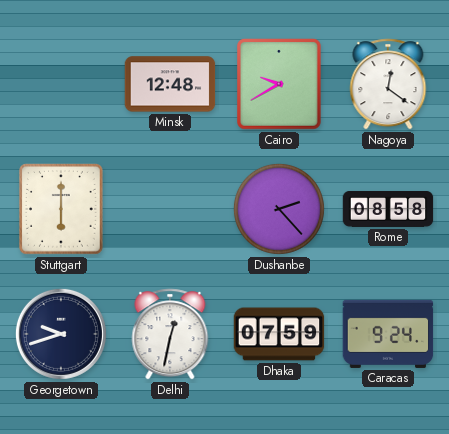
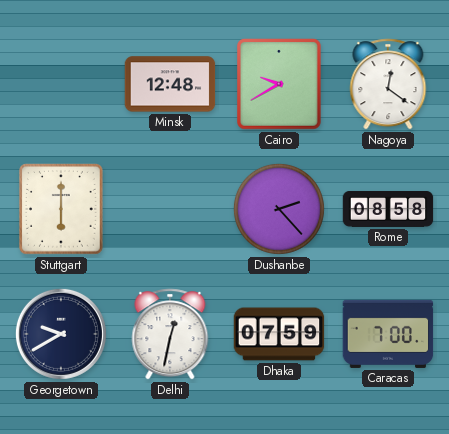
Georgetown: 9:42 -> 9:40 (61, 334)
Caracas: 9:24 -> 7:00 (388, 334)
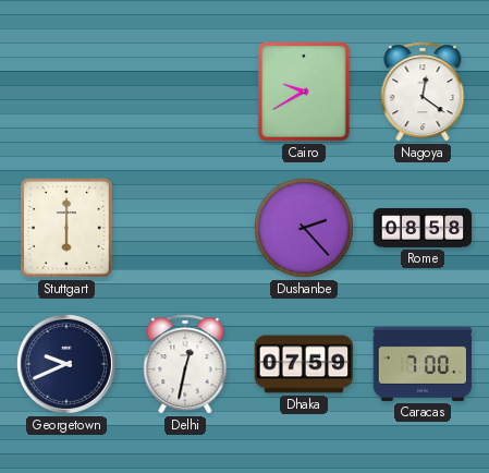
Minsk: 12:48 -> none (170, 84)
Georgetown: 9:40 -> 9:41 (66, 364)
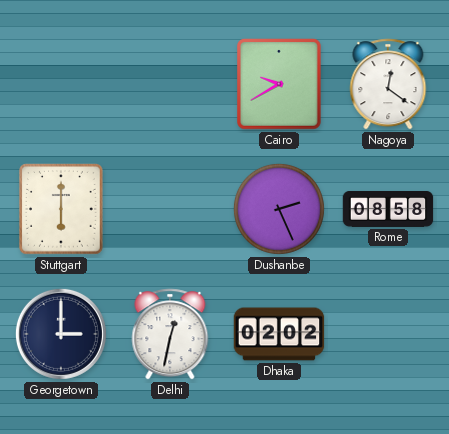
Dushanbe: 2:23 -> 2:26 (279, 209)
Georgetown: 9:41 -> 3:00 (61, 334)
Dhaka: 07:59 -> 02:02 (279, 334)
Caracas: 7:00 -> none (423, 364)
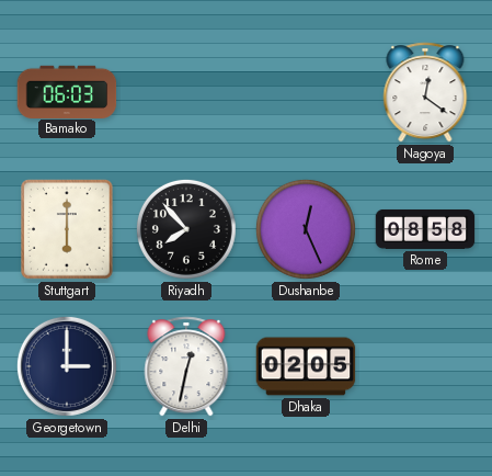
Bamako: none -> 06:03 (67, 91)
Cairo: 9:40 -> none (280, 85)
Riyadh: none -> 7:53 (186, 229)
Dushanbe: 2:26 -> 12:26 (306, 229)
Dhaka: 02:02 -> 02:05 (306, 366)
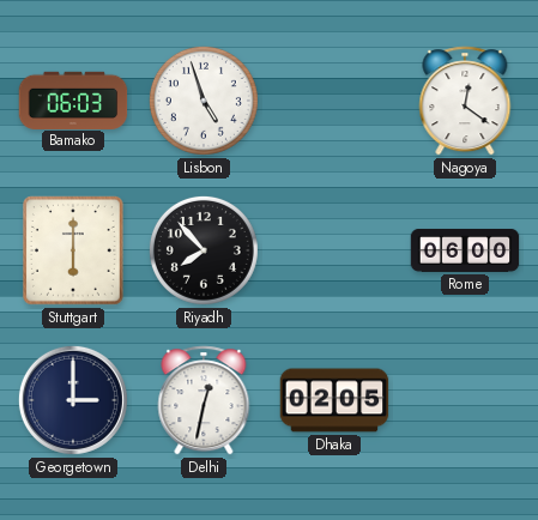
Lisbon: none -> 4:57 (204, 101)
Dushanbe: 12:26 -> none (306, 229)
Rome: 08:58 -> 06:00 (465, 250)
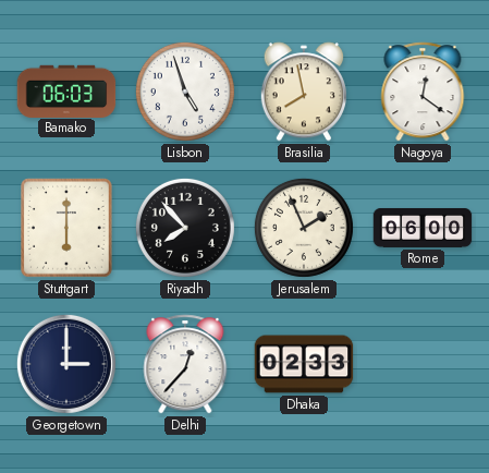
Brasilia: none -> 7:58 (304, 92)
Jerusalem: none -> 1:56 (304, 228)
Delhi: 12:32 -> 12:37 (185, 364)
Dhaka: 02:05 -> 02:33 (304, 364)
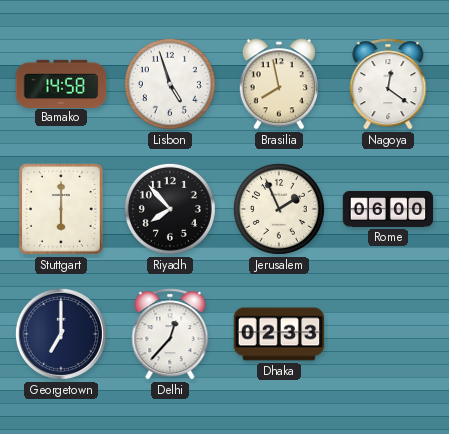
Bamako: 06:03 -> 14:58 (61, 83)
Georgetown: 3:00 -> 7:00 (61, 334)
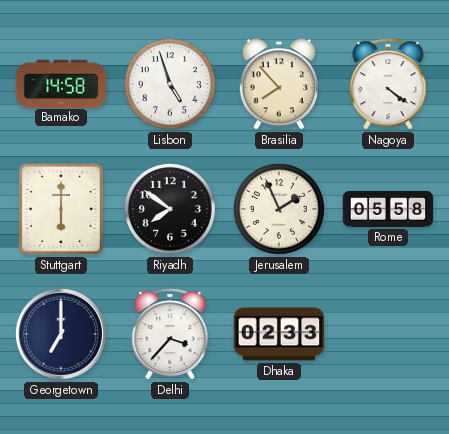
Brasilia: 7:58 -> 7:53 (279, 84)
Nagoya: 12:21 -> 4:21 (388, 84)
Riyadh: 7:53 -> 7:51 (170, 209)
Rome: 06:00 -> 05:58 (388, 209)
Delhi: 12:37 -> 3:37 (170, 334)
